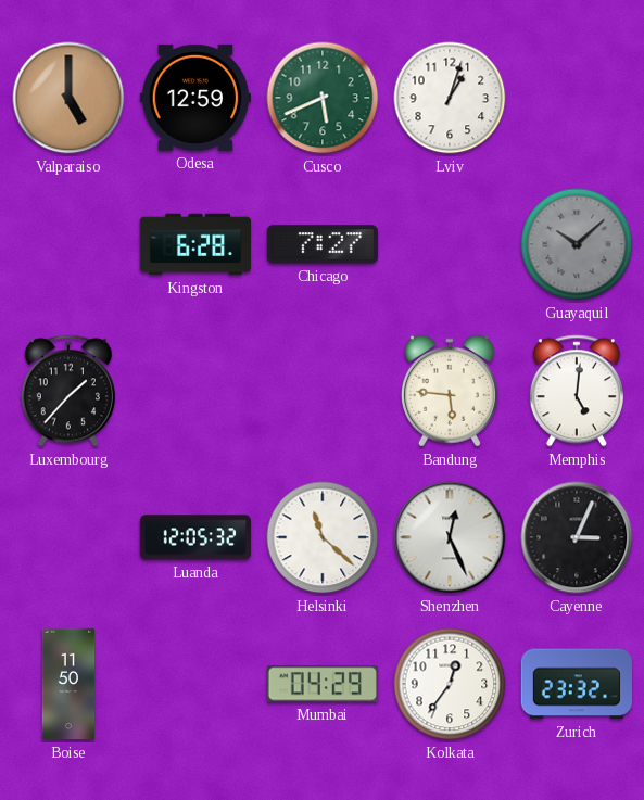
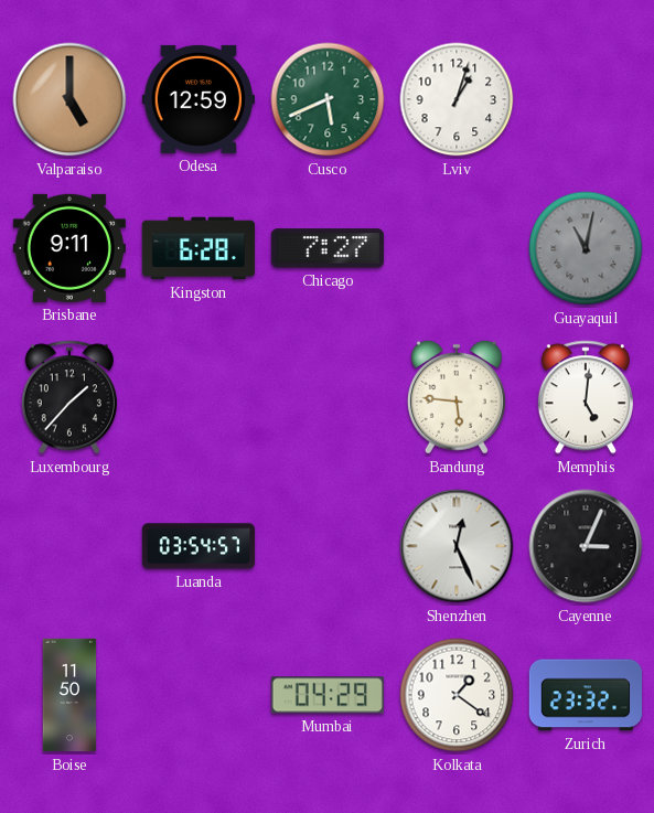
Brisbane: none -> 9:11 (69, 248)
Guayaquil: 10:08 -> 11:02 (586, 248)
Luanda: 12:05 -> 03:54 (197, 546)
Helsinki: 11:22 -> none (323, 537)
Kolkata: 12:36 -> 1:21 (457, 695)
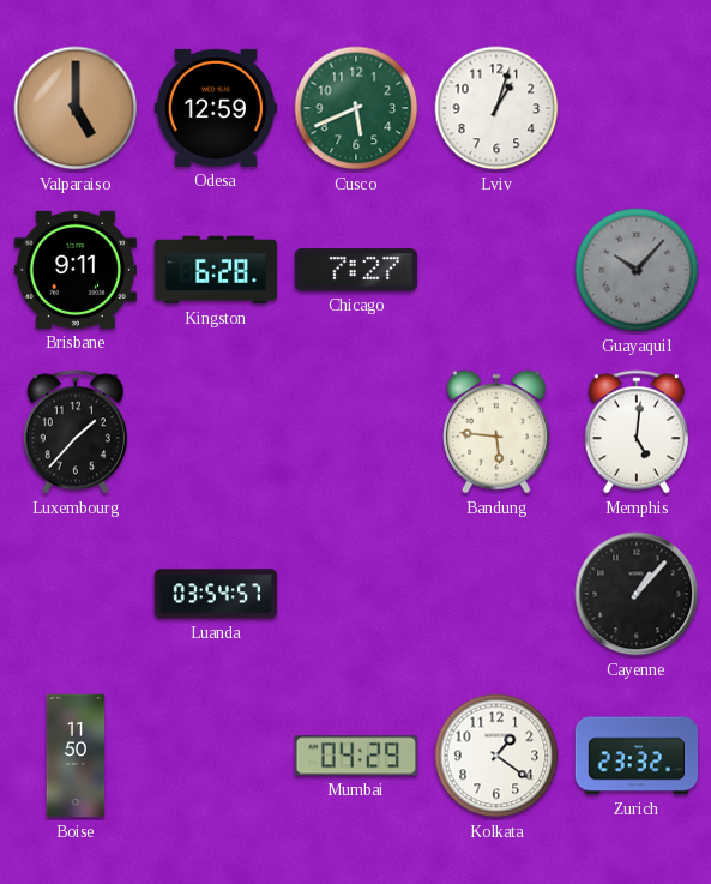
Guayaquil: 11:02 -> 10:07 (637, 270)
Shenzhen: 12:26 -> none (457, 546)
Cayenne: 3:04 -> 1:07 (637, 594)
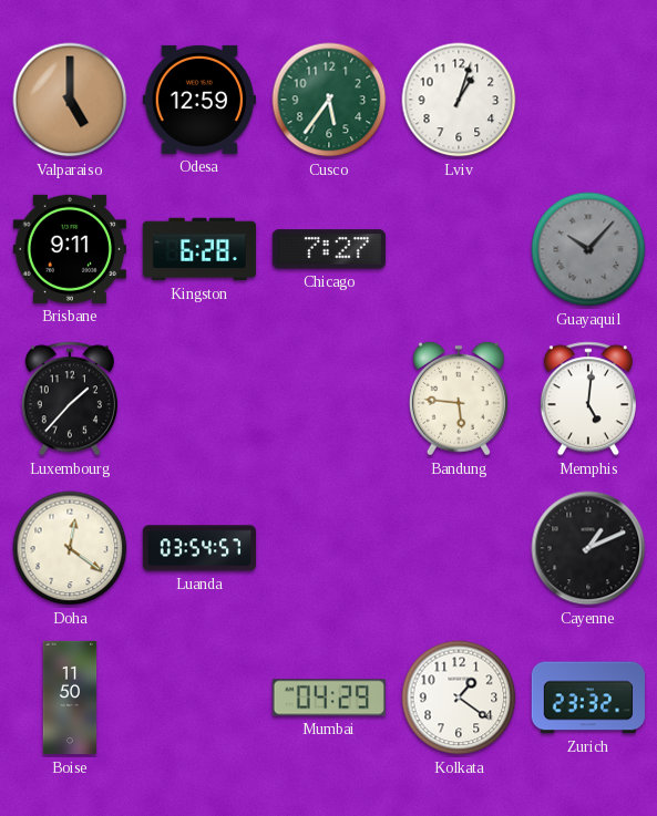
Cusco: 5:41 -> 5:36 (329, 100)
Doha: none -> 12:21 (70, 548)
Cayenne: 1:07 -> 1:11 (588, 548)
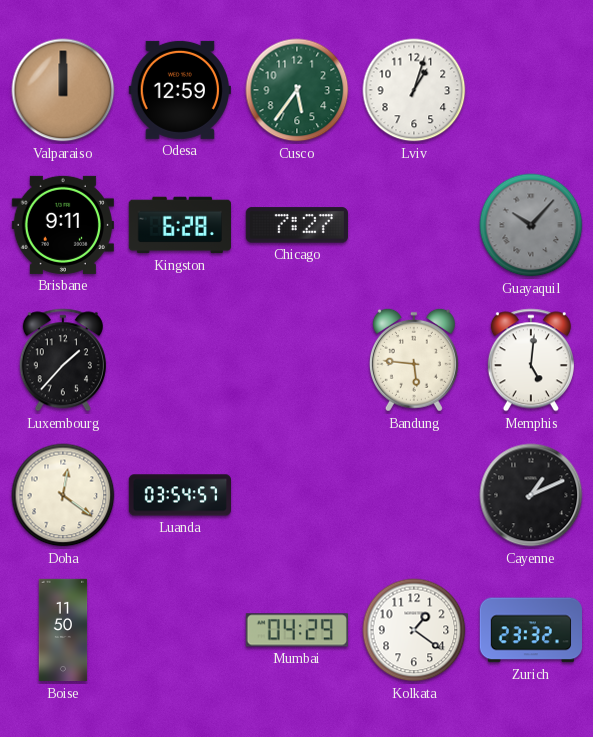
Valparaiso: 5:00 -> 12:00 (63, 90)
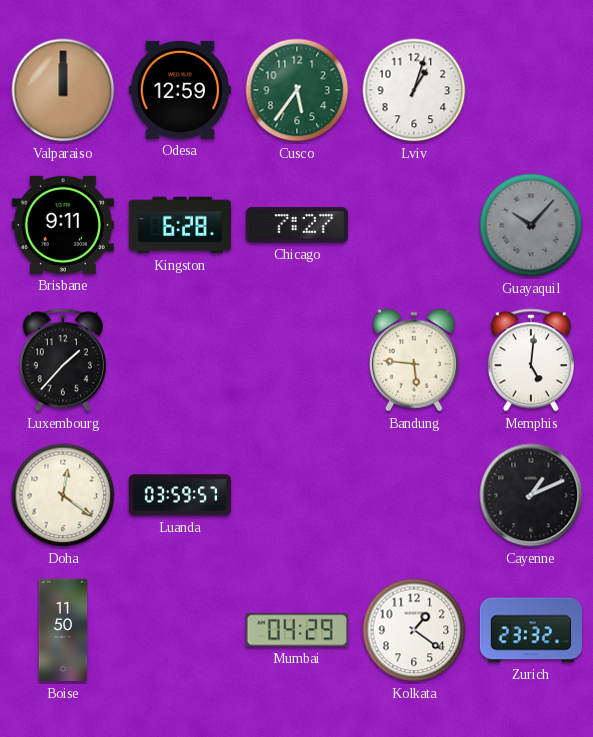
Luanda: 03:54 -> 03:59 (179, 495)
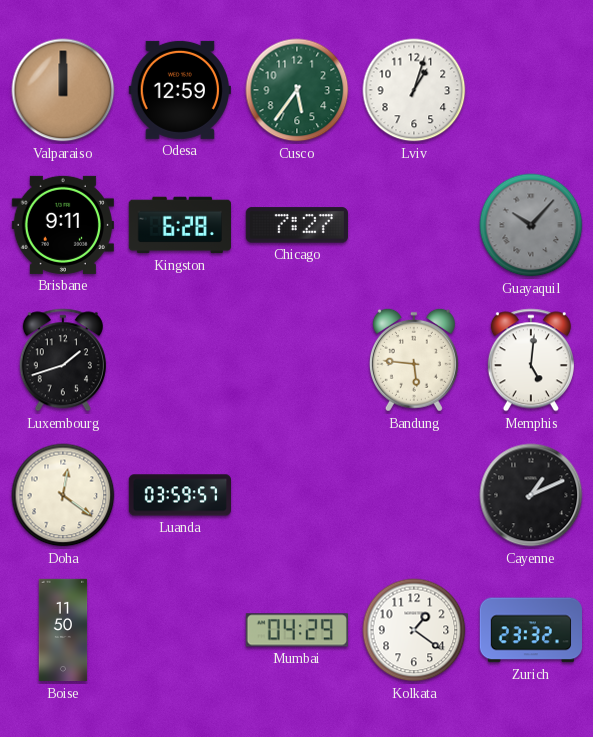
Luxembourg: 1:37 -> 1:42 (63, 360)
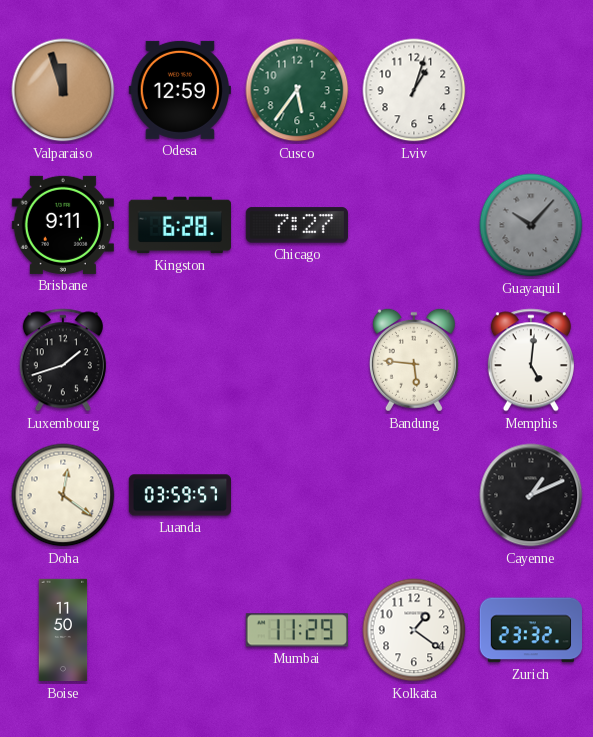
Valparaiso: 12:00 -> 11:57 (63, 90)
Mumbai: 04:29 -> 11:29 (297, 630)
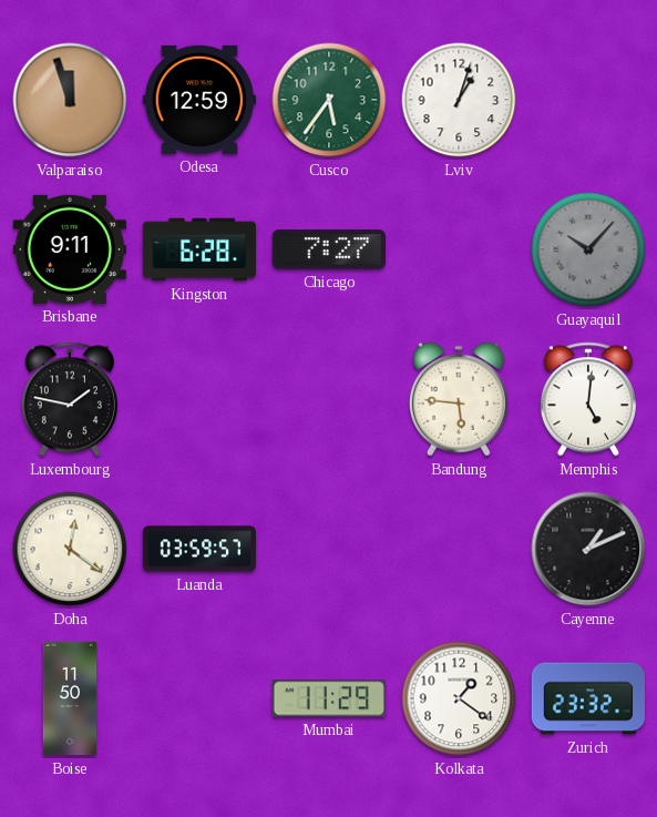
Luxembourg: 1:42 -> 1:47 (70, 399)
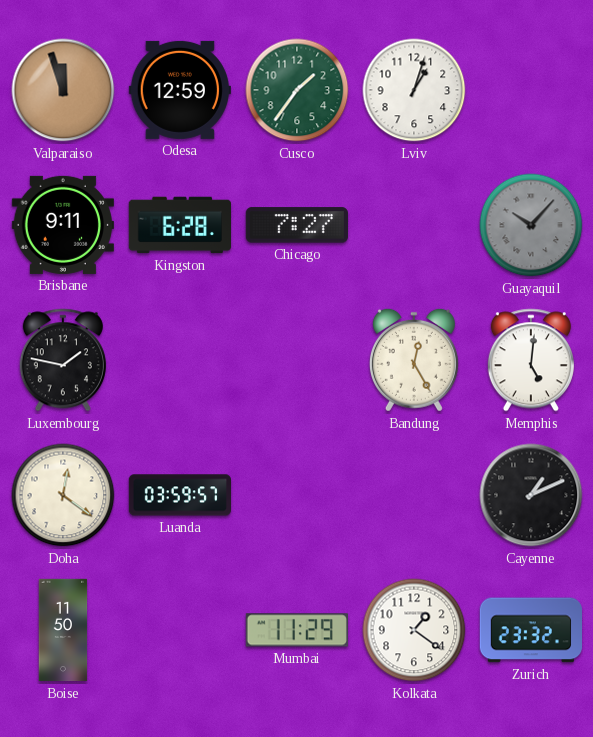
Cusco: 5:36 -> 1:36 (297, 90)
Bandung: 5:46 -> 12:25 (414, 360)
